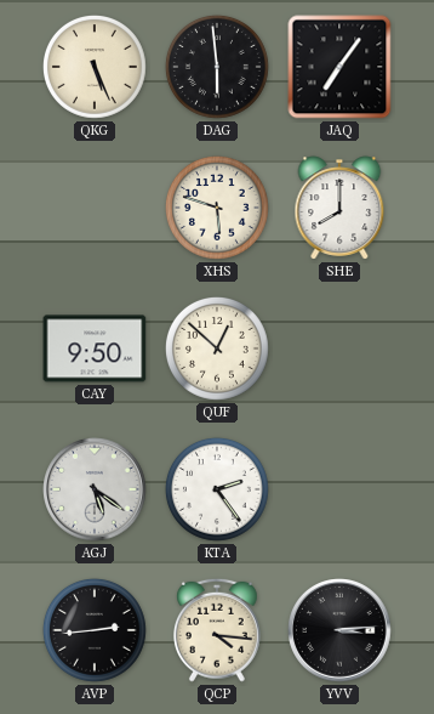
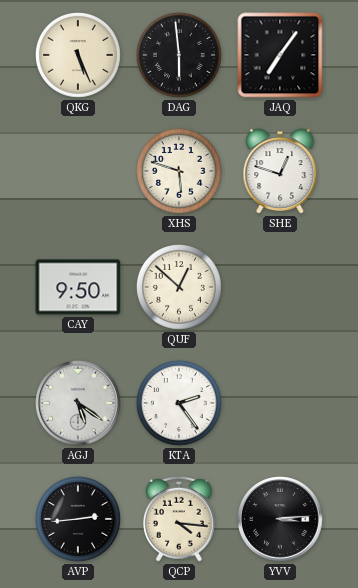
SHE: 8:00 -> 12:48 (280, 171)
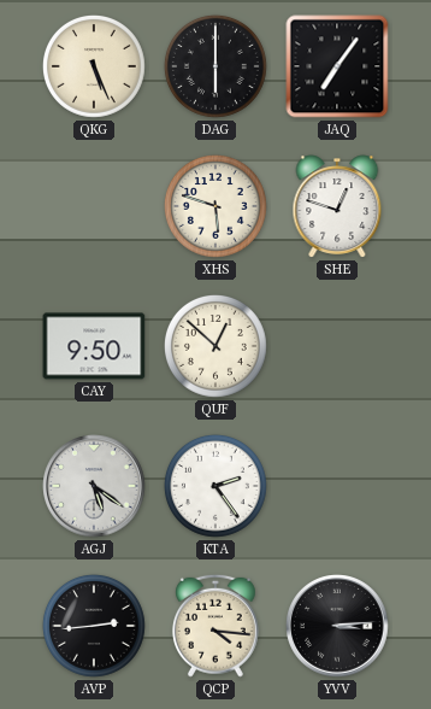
DAG: 5:59 -> 6:00 (215, 66)
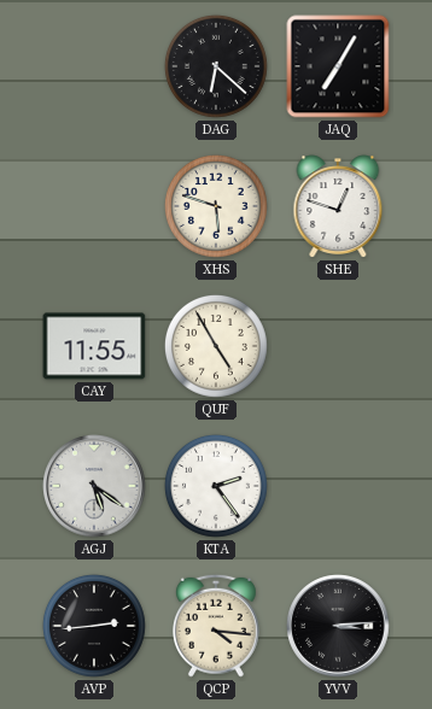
QKG: 5:26 -> none (94, 66)
DAG: 6:00 -> 6:22 (216, 66)
JAQ: 7:06 -> 7:05 (338, 66)
CAY: 9:50 -> 11:55 (94, 346)
QUF: 12:52 -> 4:55 (216, 346)
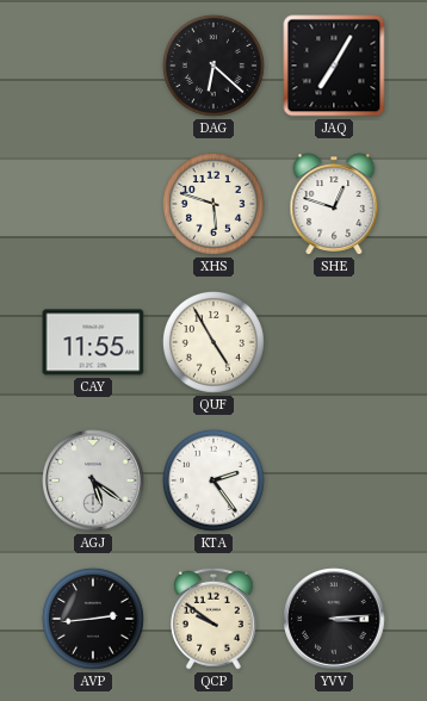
QCP: 4:16 -> 9:51 (213, 619)
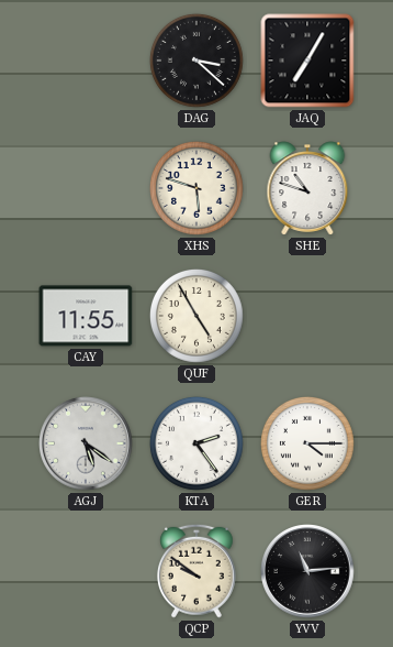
DAG: 6:22 -> 3:22 (196, 61)
SHE: 12:48 -> 10:48 (307, 188)
GER: none -> 4:15 (307, 443)
AVP: 2:44 -> none (93, 619)
YVV: 3:14 -> 11:14 (307, 571)
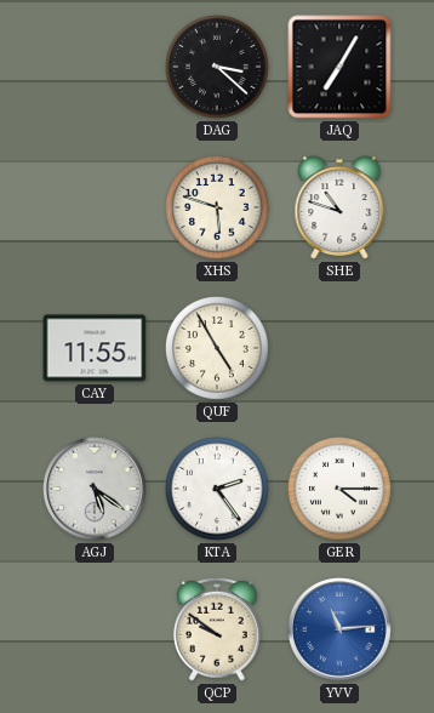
YVV dial: black -> blue (339, 629)
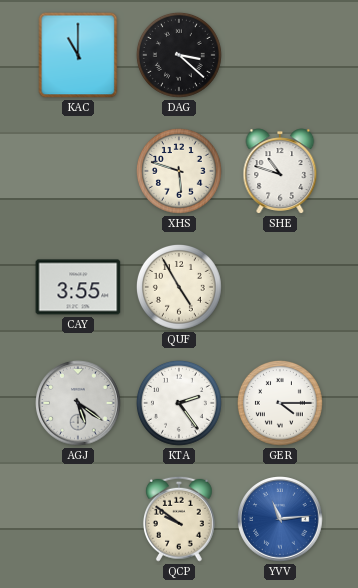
KAC: none -> 11:00 (78, 55)
JAQ: 7:05 -> none (339, 67)
CAY: 11:55 -> 3:55 (78, 287)
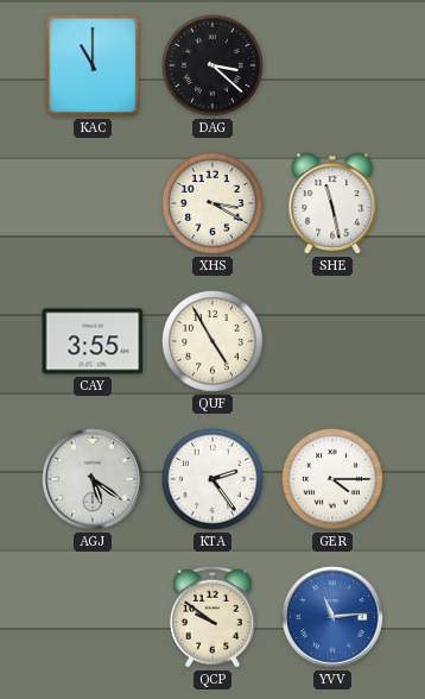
XHS: 5:48 -> 3:20 (213, 203)
SHE: 10:48 -> 11:28 (332, 203)
